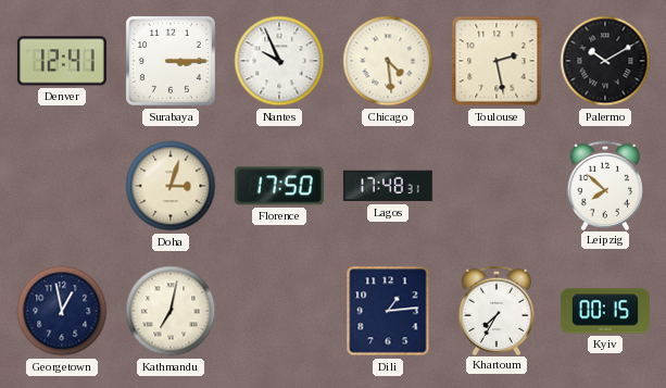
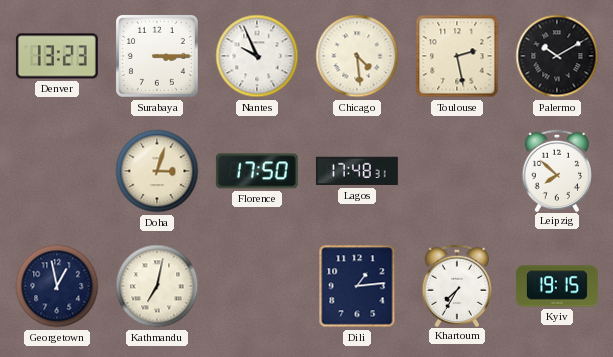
Denver: 12:41 -> 13:23 (57, 56)
Kyiv: 00:15 -> 19:15 (557, 286)
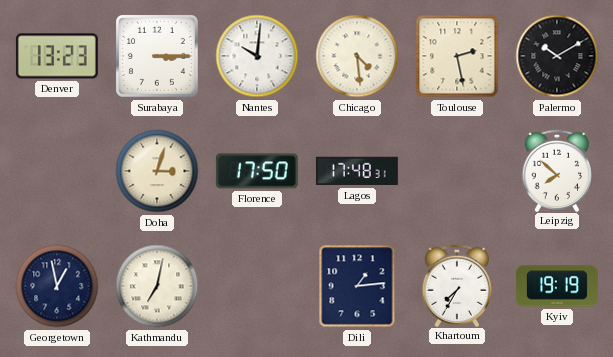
Nantes: 9:56 -> 10:01 (257, 56)
Kyiv: 19:15 -> 19:19 (557, 286)
